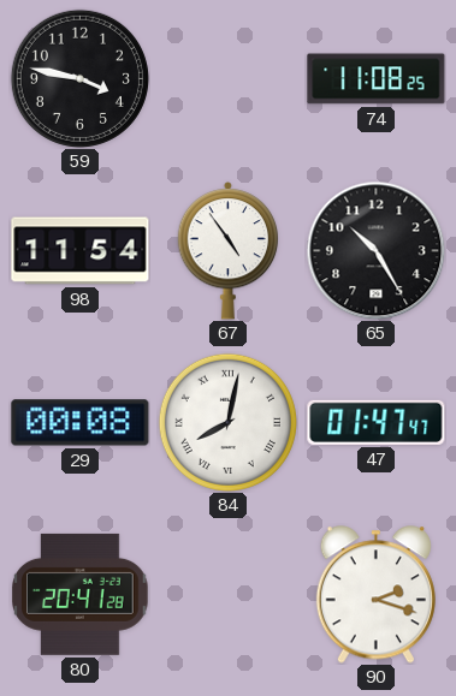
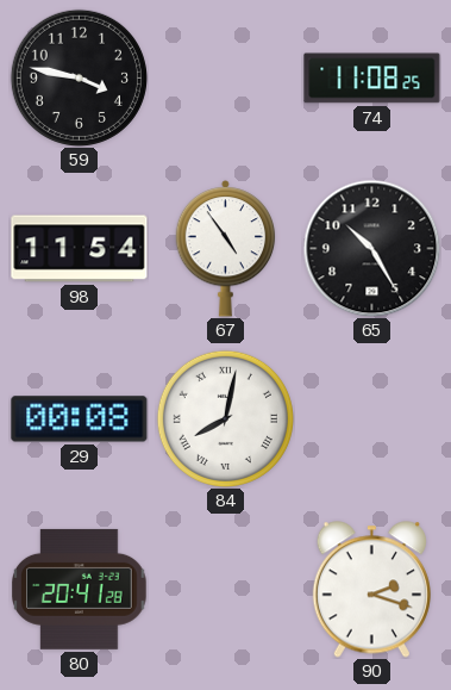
47: 01:47 -> none (377, 422)
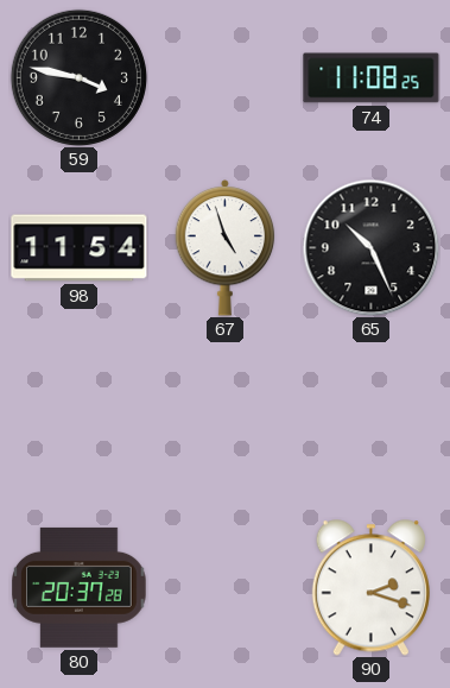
67: 4:54 -> 4:57 (226, 248)
65: 10:25 -> 10:26 (370, 247)
29: 00:08 -> none (80, 419)
84: 8:02 -> none (225, 418)
80: 20:41 -> 20:37 (80, 587)
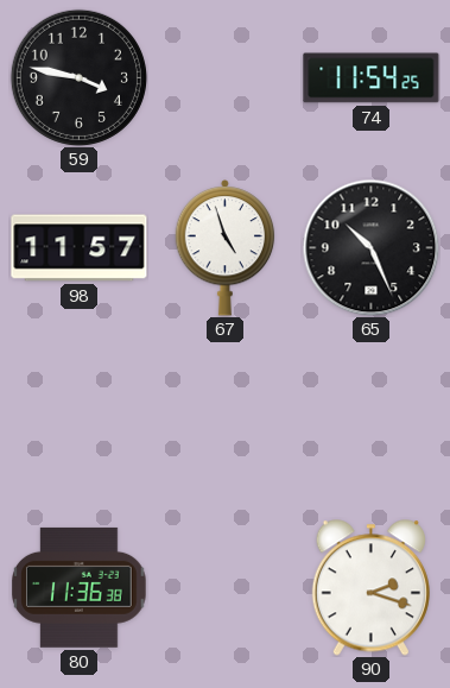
74: 11:08 -> 11:54 (372, 78)
98: 11:54 -> 11:57 (80, 248)
80: 20:37 -> 11:36 (80, 587)
